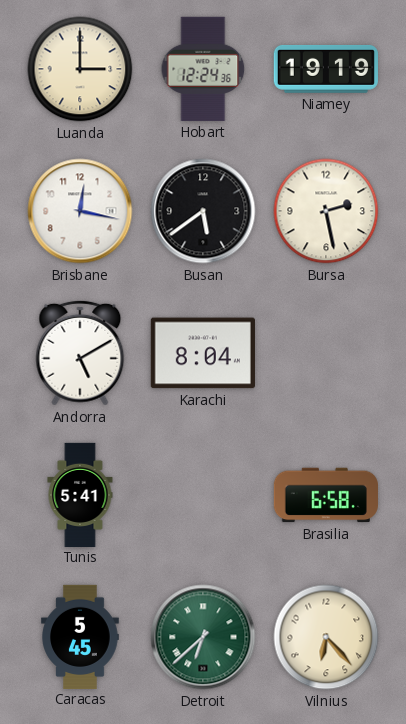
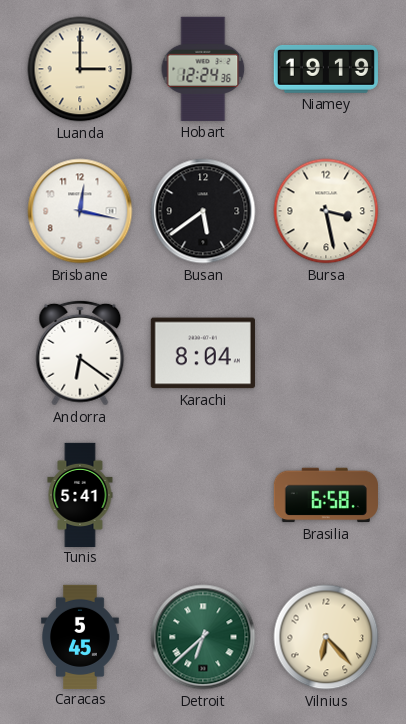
Bursa: 2:28 -> 3:28 (326, 211)
Andorra: 5:10 -> 6:21 (80, 353)
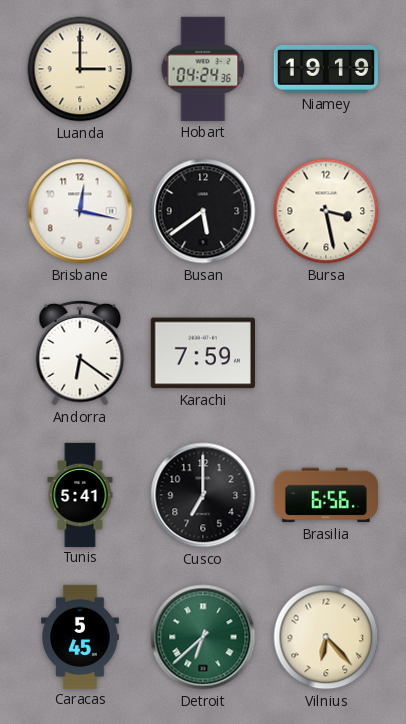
Hobart: 12:24 -> 04:24 (203, 69)
Karachi: 8:04 -> 7:59 (203, 353)
Cusco: none -> 7:00 (203, 495)
Brasilia: 6:58 -> 6:56 (326, 495)
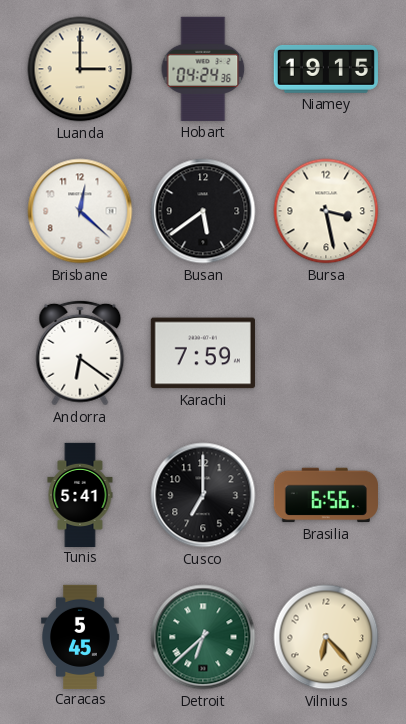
Niamey: 19:19 -> 19:15 (326, 69)
Brisbane: 12:17 -> 12:22 (80, 211)
